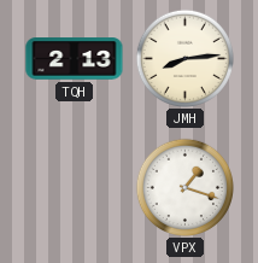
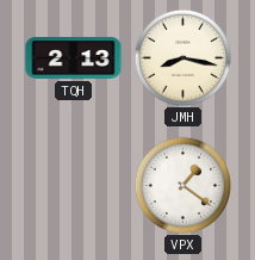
JMH: 8:14 -> 8:17 (182, 57)
VPX: 1:18 -> 1:21 (182, 185)
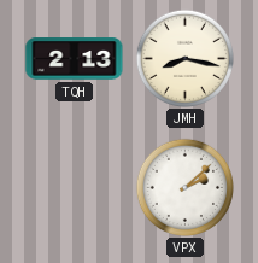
VPX: 1:21 -> 2:08 (184, 187)
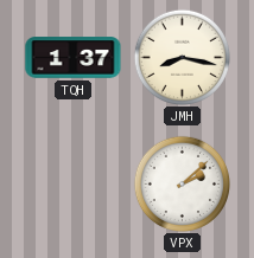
TQH: 2:13 -> 1:37 (74, 58)
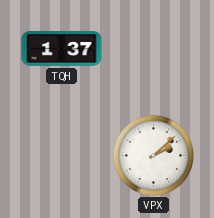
JMH: 8:17 -> none (182, 57)
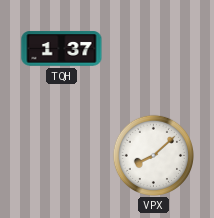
VPX: 2:08 -> 8:08 (153, 155)
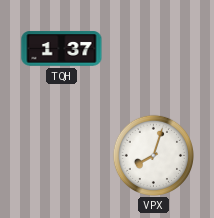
VPX: 8:08 -> 8:03 (153, 155)
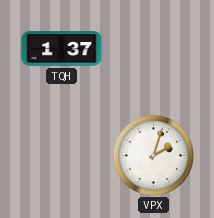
VPX: 8:03 -> 2:03 (153, 155)
